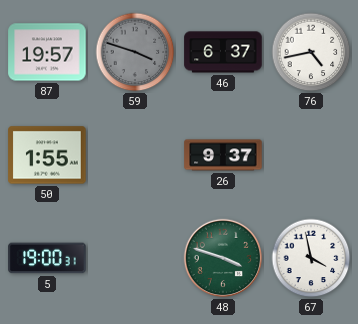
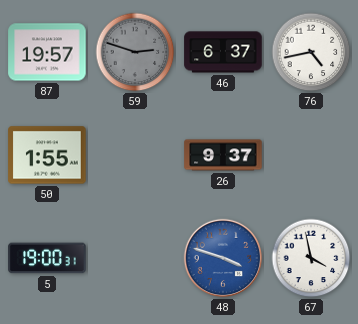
59: 3:48 -> 2:48 (135, 52)
48 dial: green -> blue (223, 258)
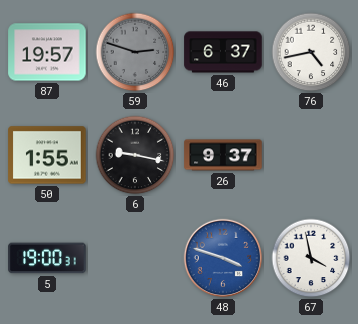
6: none -> 9:17 (135, 155)
